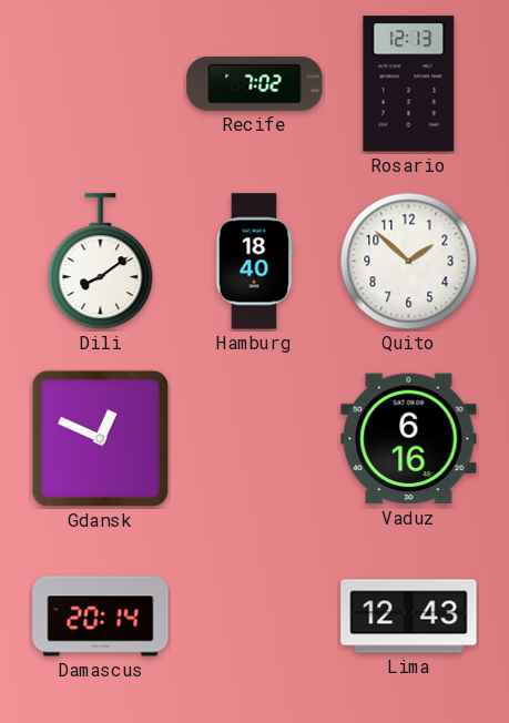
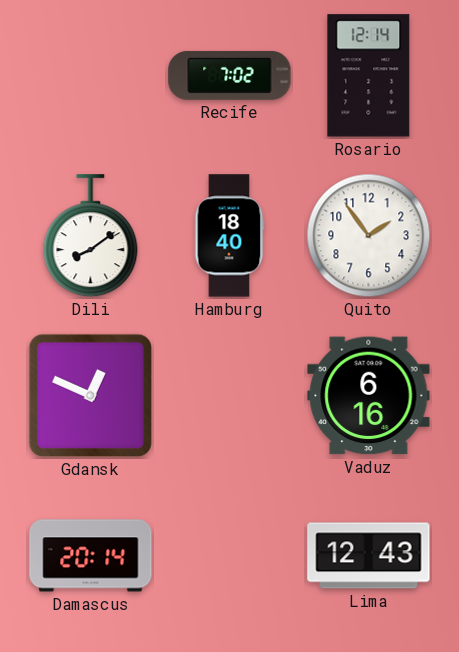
Rosario: 12:13 -> 12:14 (369, 76)
Quito: 1:52 -> 1:54 (369, 236)
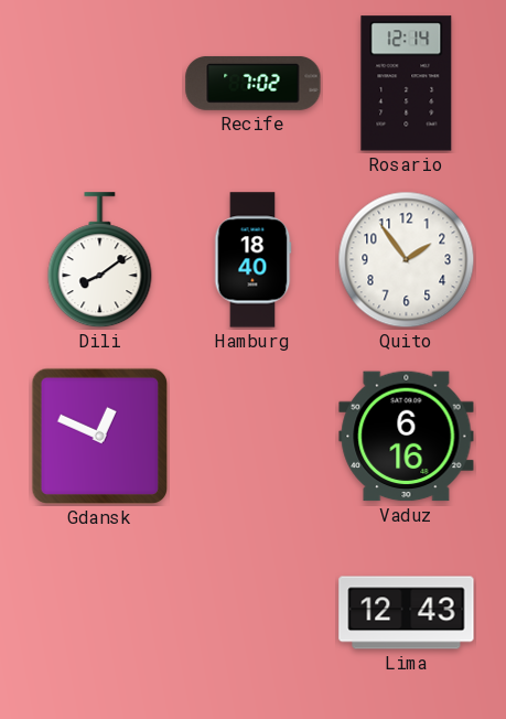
Damascus: 20:14 -> none (91, 556)
